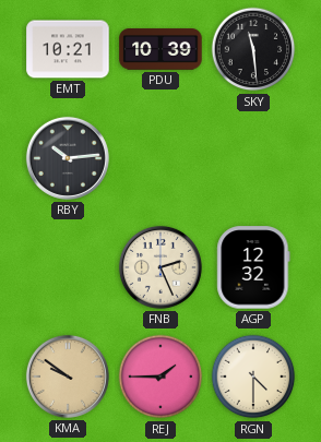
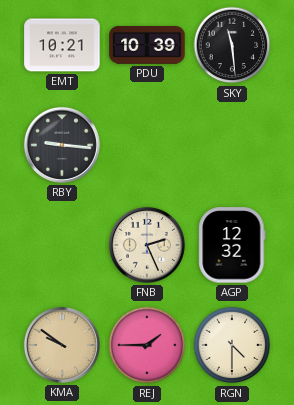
RBY: 10:14 -> 9:16 (62, 145)
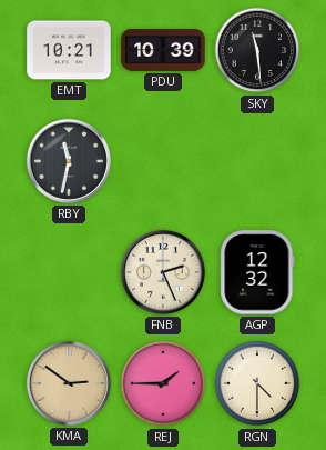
RBY: 9:16 -> 11:32 (69, 161)
KMA: 9:51 -> 2:51 (69, 383)
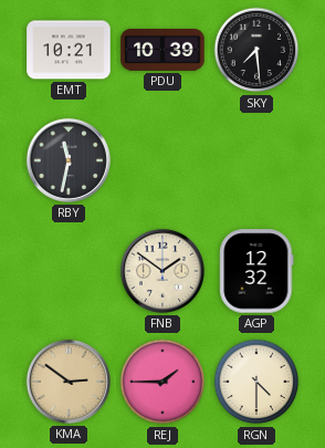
SKY: 11:29 -> 7:29 (256, 50)
FNB: 2:26 -> 1:51 (162, 271)
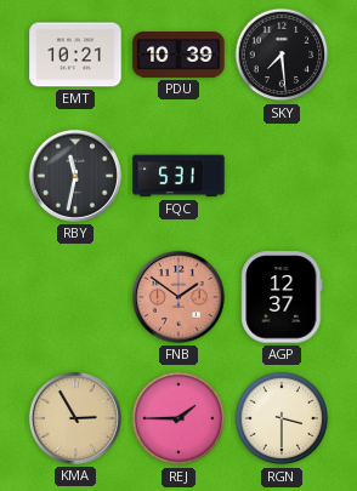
FQC: none -> 5:31 (178, 176)
FNB dial: cream -> salmon (178, 297)
AGP: 12:32 -> 12:37 (282, 297)
KMA: 2:51 -> 2:55 (75, 418)
RGN: 4:30 -> 3:30 (282, 418)
